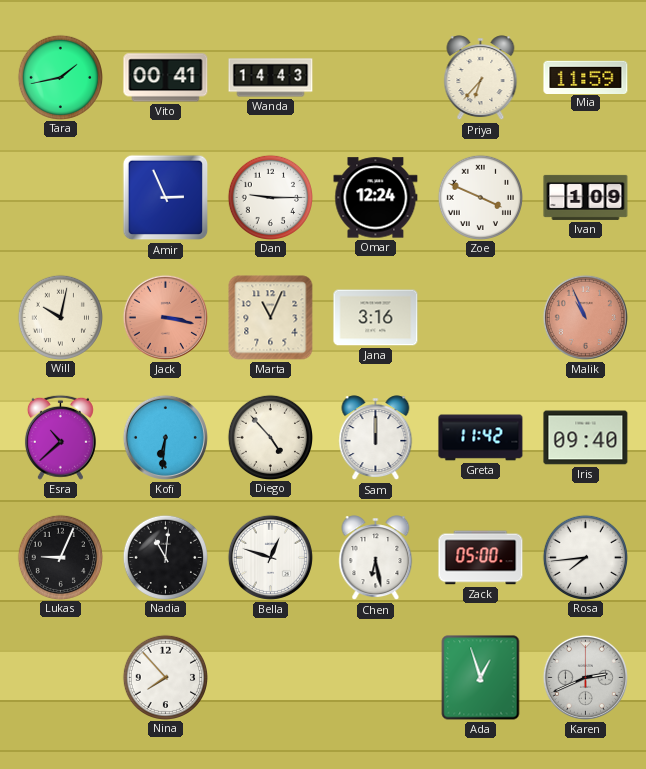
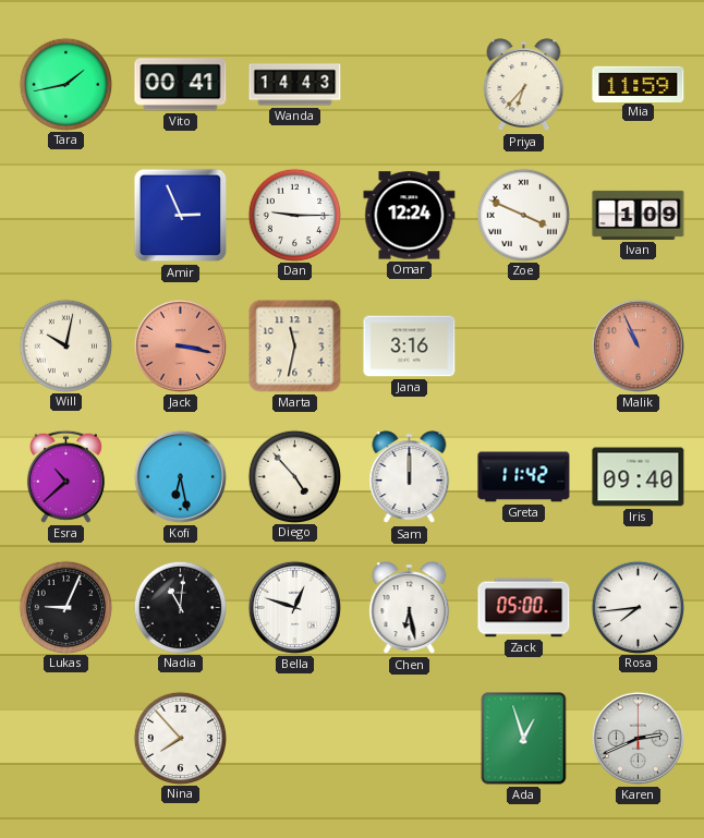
Marta: 11:04 -> 11:32 (295, 347)
Kofi: 6:31 -> 6:28 (180, 476)
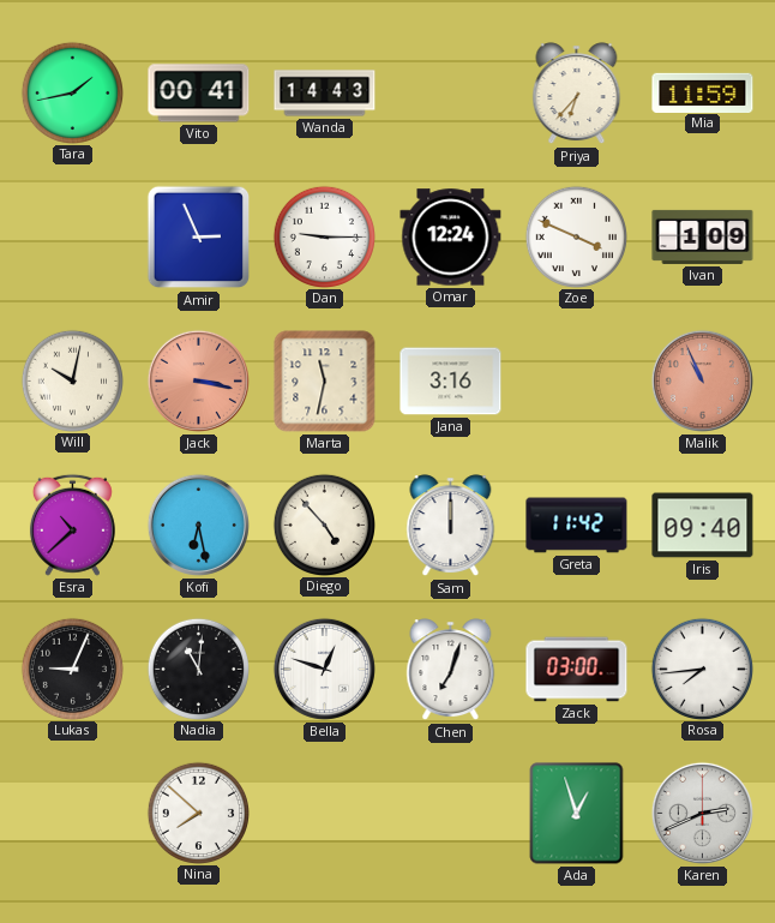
Chen: 6:28 -> 7:03 (451, 670)
Zack: 05:00 -> 03:00 (577, 670)
Nina: 7:53 -> 7:52 (198, 813)
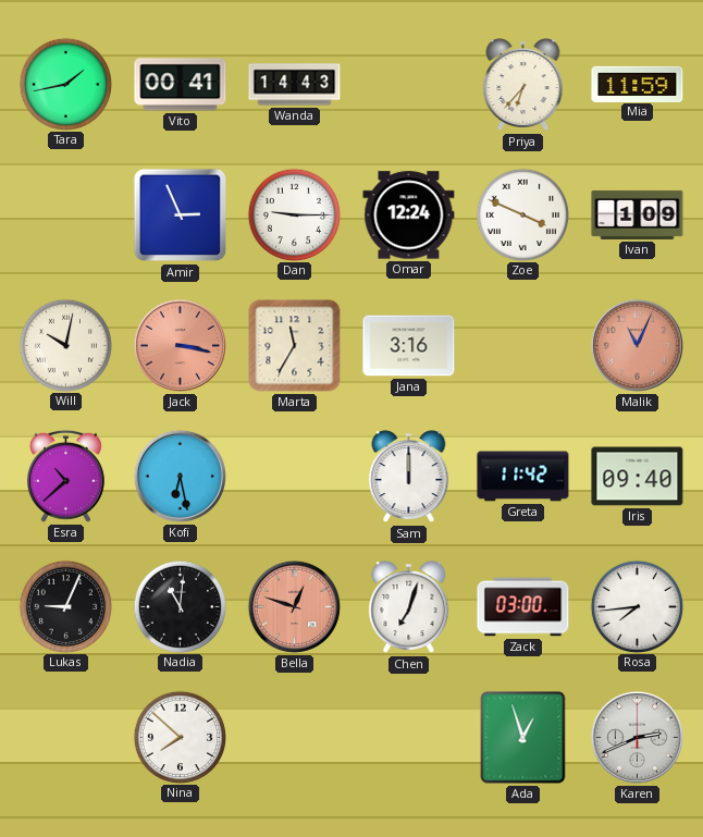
Marta: 11:32 -> 11:35 (295, 346)
Malik: 10:56 -> 11:04 (637, 345)
Diego: 4:53 -> none (324, 525)
Bella dial: white -> salmon (294, 606)
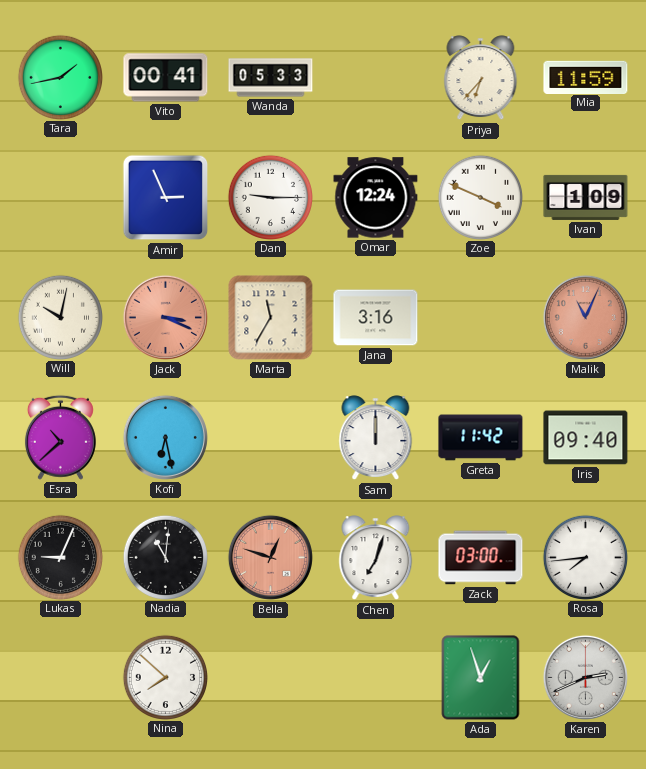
Wanda: 14:43 -> 05:33 (271, 78)
Jack: 3:17 -> 3:19 (165, 317)
